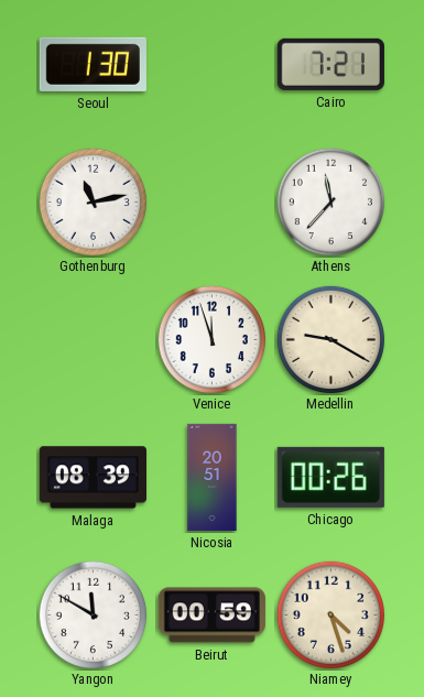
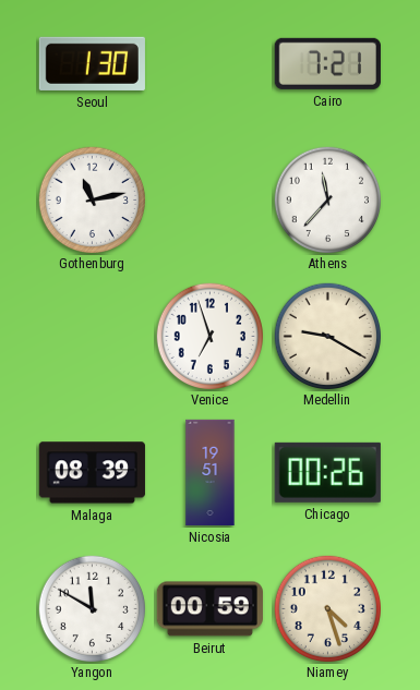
Venice: 11:57 -> 6:57 (209, 336)
Nicosia: 20:51 -> 19:51 (211, 473)
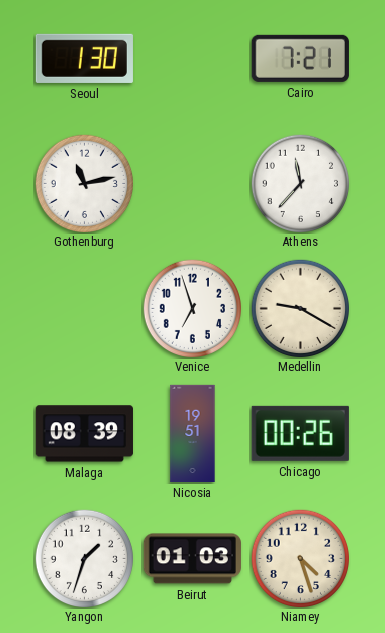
Yangon: 11:50 -> 1:33 (84, 558)
Beirut: 00:59 -> 01:03 (192, 559)
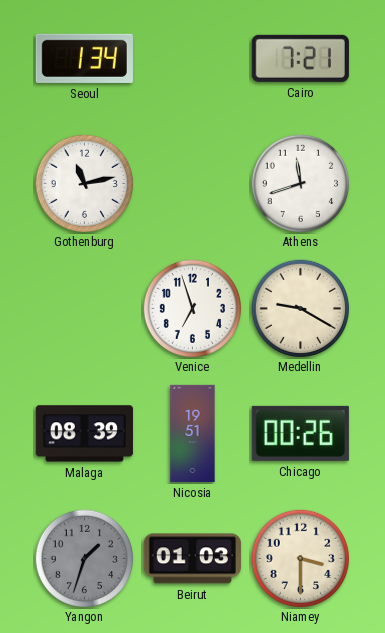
Seoul: 1:30 -> 1:34 (84, 58)
Athens: 11:37 -> 11:42 (300, 183)
Yangon dial: white -> grey (84, 558)
Niamey: 4:27 -> 3:30 (300, 558)
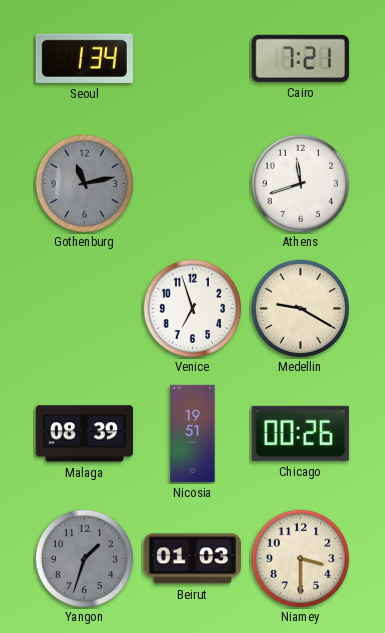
Gothenburg dial: white -> grey (84, 183)
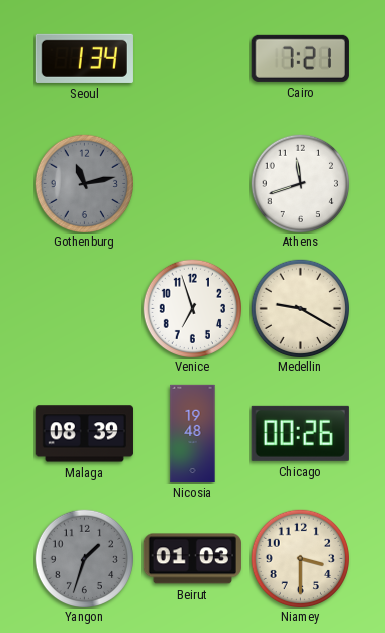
Nicosia: 19:51 -> 19:48 (193, 434)
